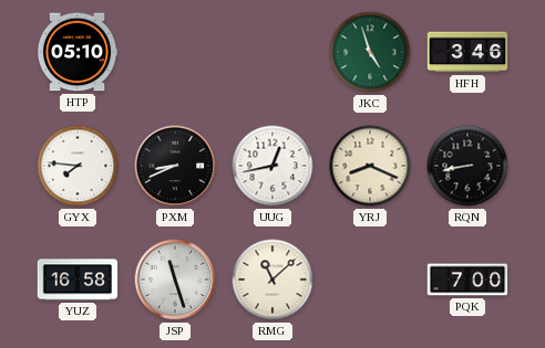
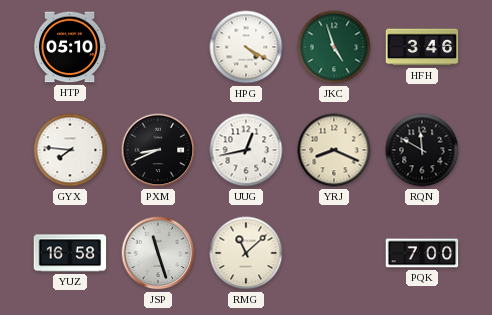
HPG: none -> 4:20 (246, 47)
RQN: 8:43 -> 11:50 (422, 150)
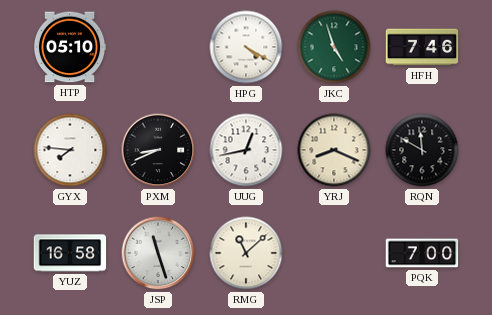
HFH: 3:46 -> 7:46 (422, 47)
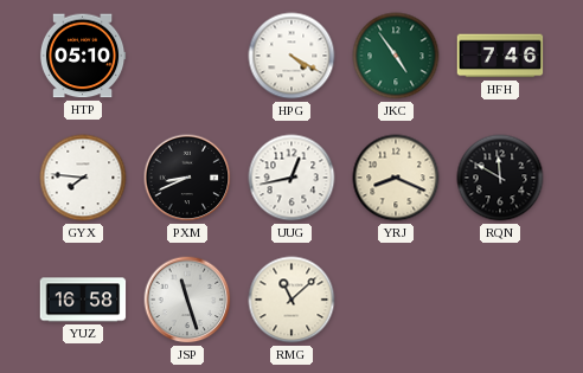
JKC: 4:57 -> 4:54 (396, 56)
PQK: 7:00 -> none (422, 253)
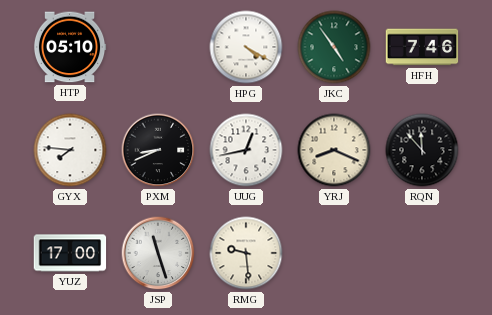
RQN: 11:50 -> 11:53 (422, 150)
YUZ: 16:58 -> 17:00 (70, 253)
RMG: 11:08 -> 9:29 (246, 253)
